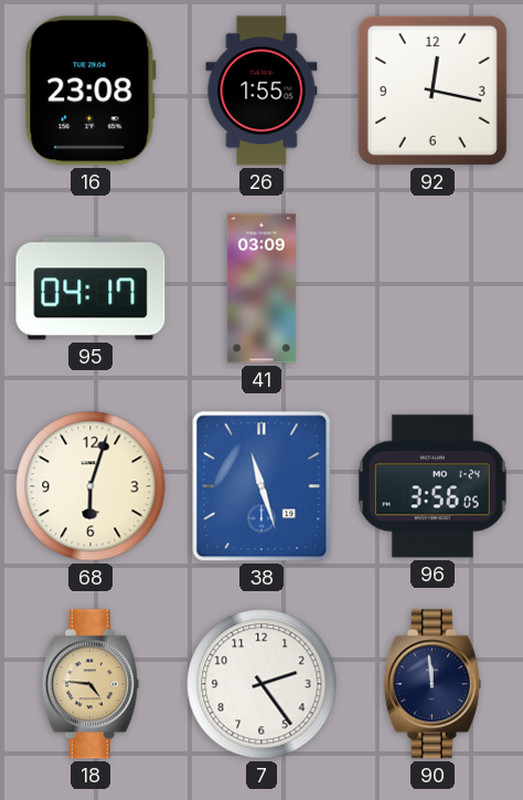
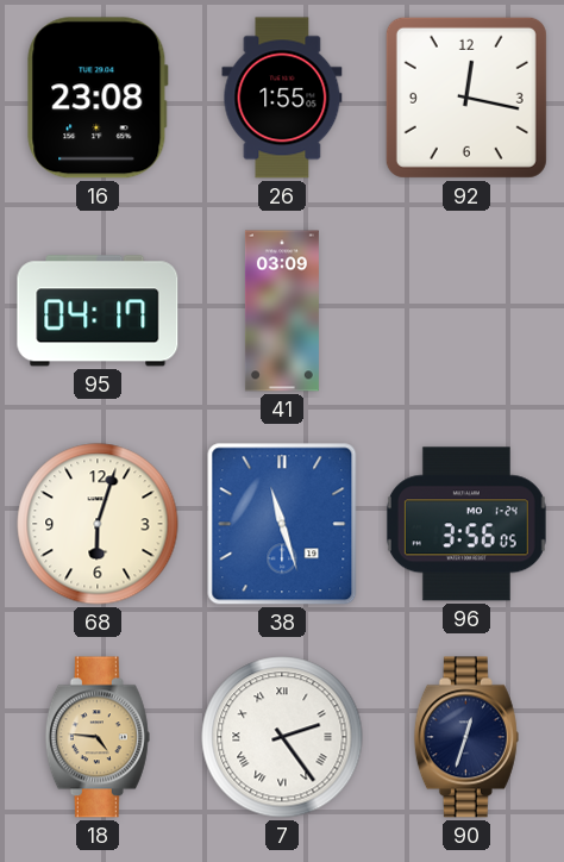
7 numerals: Arabic -> Roman (282, 737)
90: 11:59 -> 12:33 (466, 737)
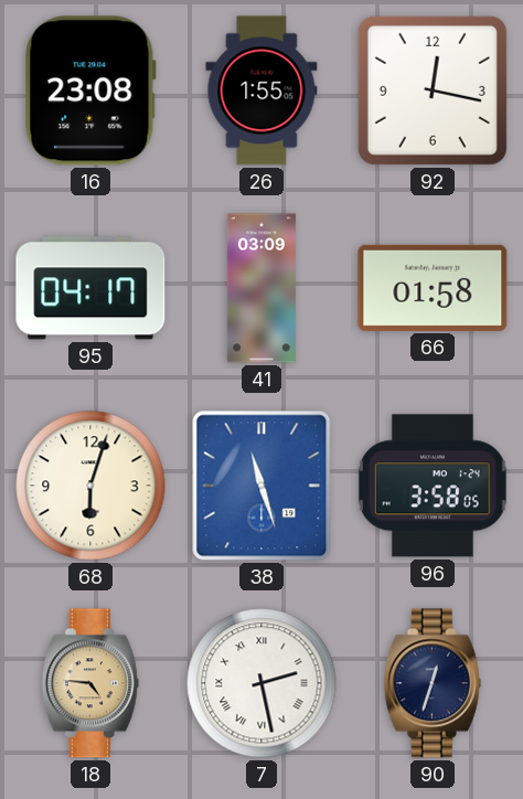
66: none -> 01:58 (433, 288)
96: 3:56 -> 3:58 (433, 486)
7: 2:24 -> 2:28 (261, 683)
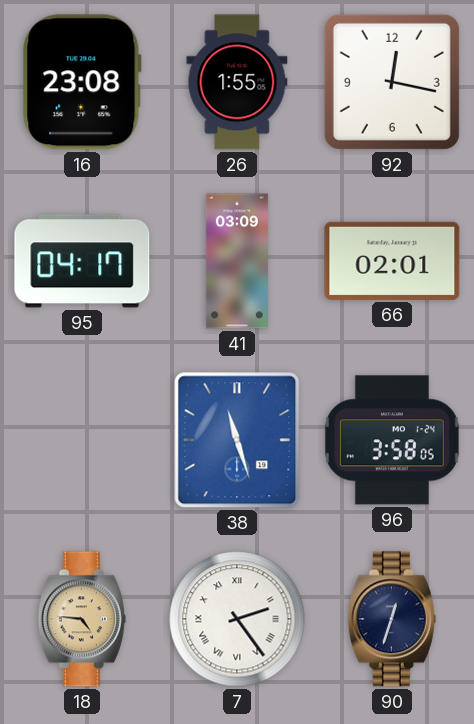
66: 01:58 -> 02:01 (392, 261)
68: 6:03 -> none (90, 486)
7: 2:28 -> 2:24 (237, 619)
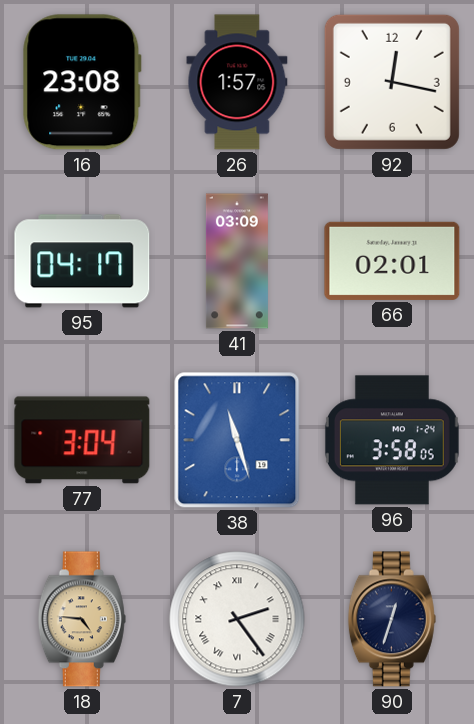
26: 1:55 -> 1:57 (237, 82)
77: none -> 3:04 (82, 440)
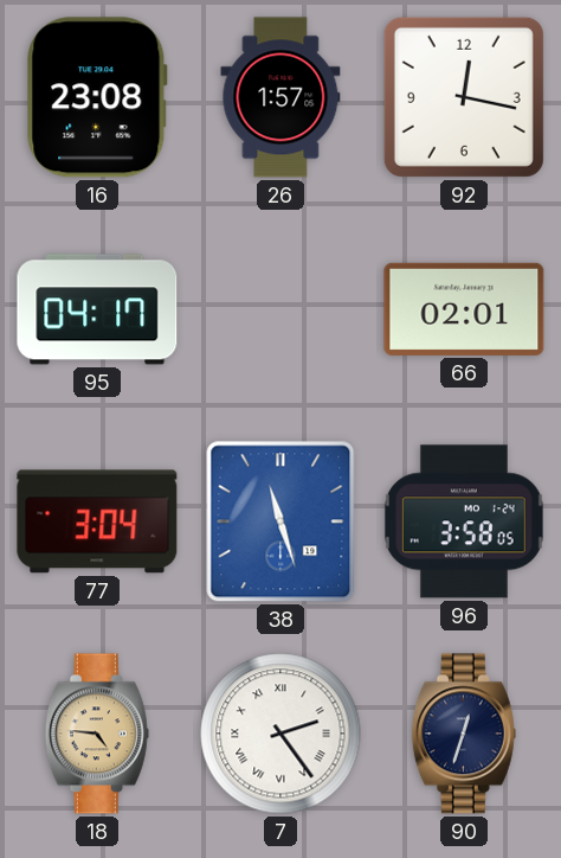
41: 03:09 -> none (237, 261)
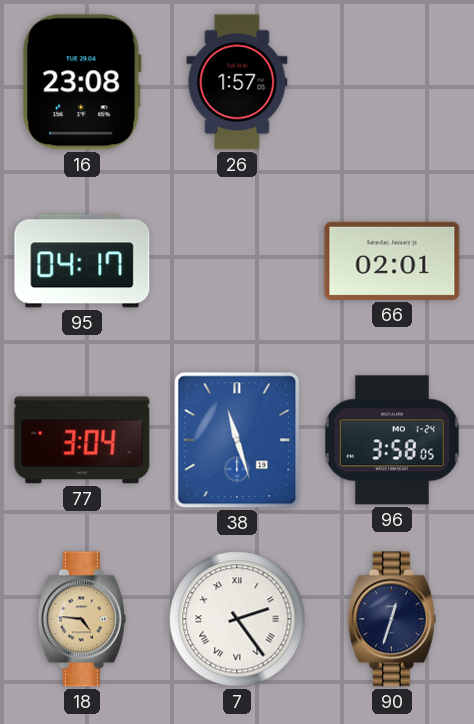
92: 12:17 -> none (464, 97)
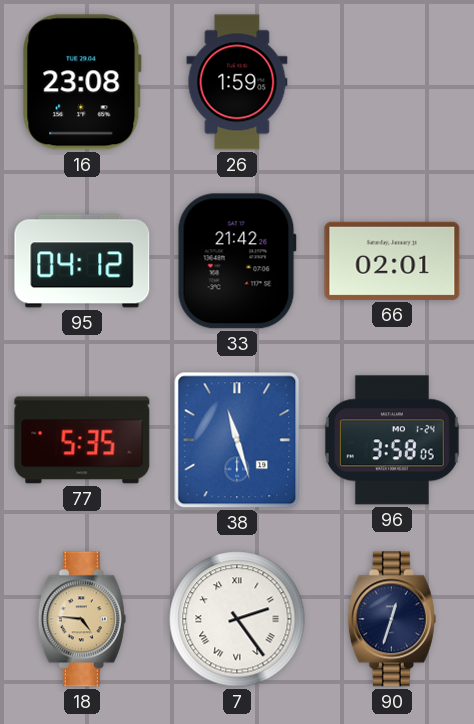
26: 1:57 -> 1:59 (237, 82)
95: 04:17 -> 04:12 (82, 261)
33: none -> 21:42 (237, 261)
77: 3:04 -> 5:35 (82, 440)
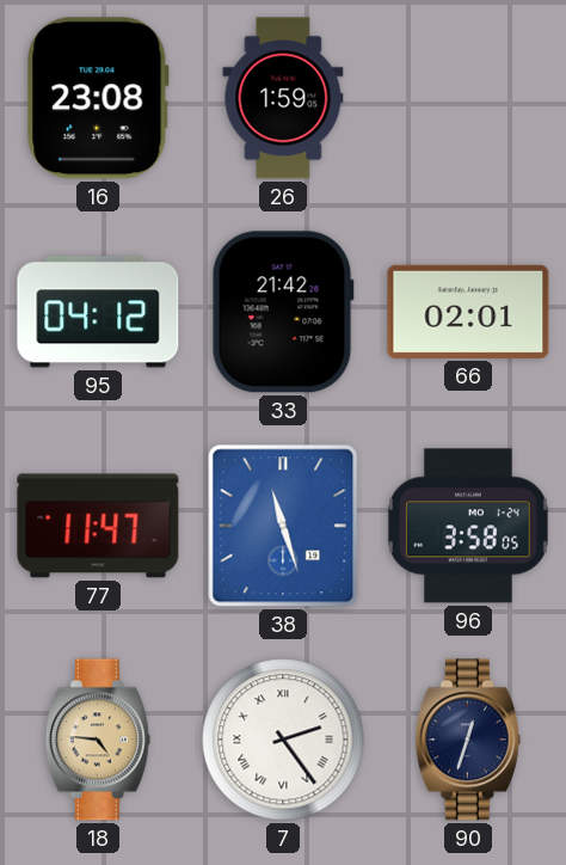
77: 5:35 -> 11:47 (98, 526)
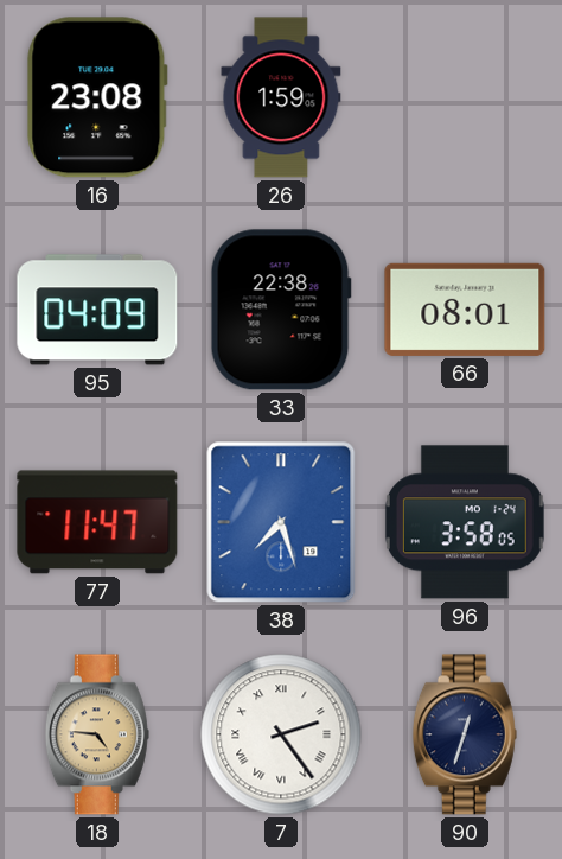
95: 04:12 -> 04:09 (97, 310)
33: 21:42 -> 22:38 (281, 310)
66: 02:01 -> 08:01 (465, 310)
38: 11:27 -> 7:27 (281, 522)
